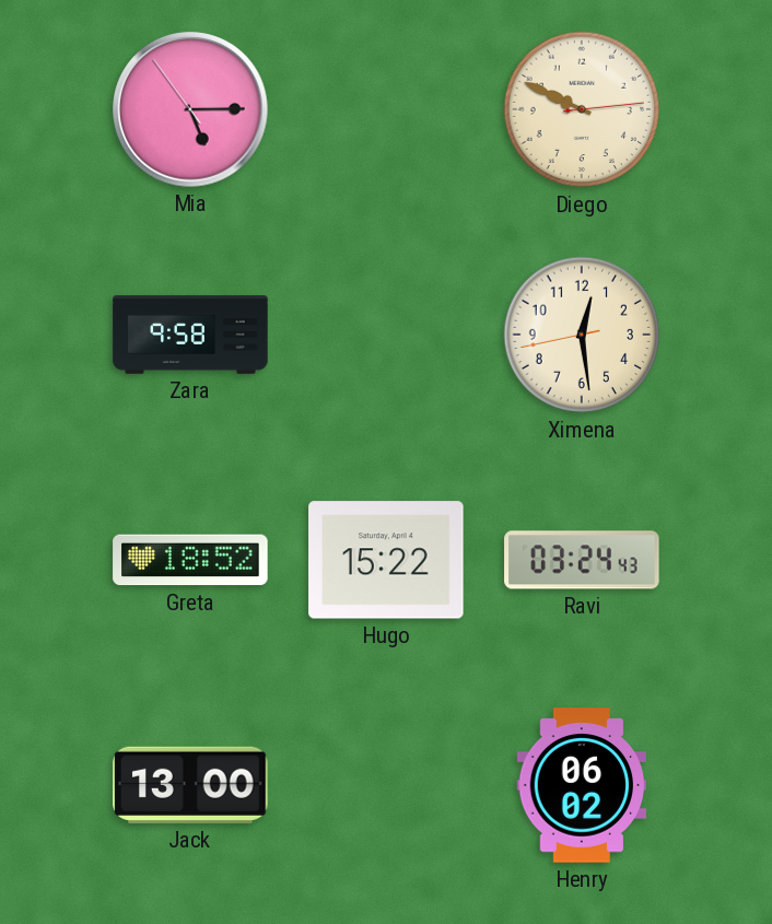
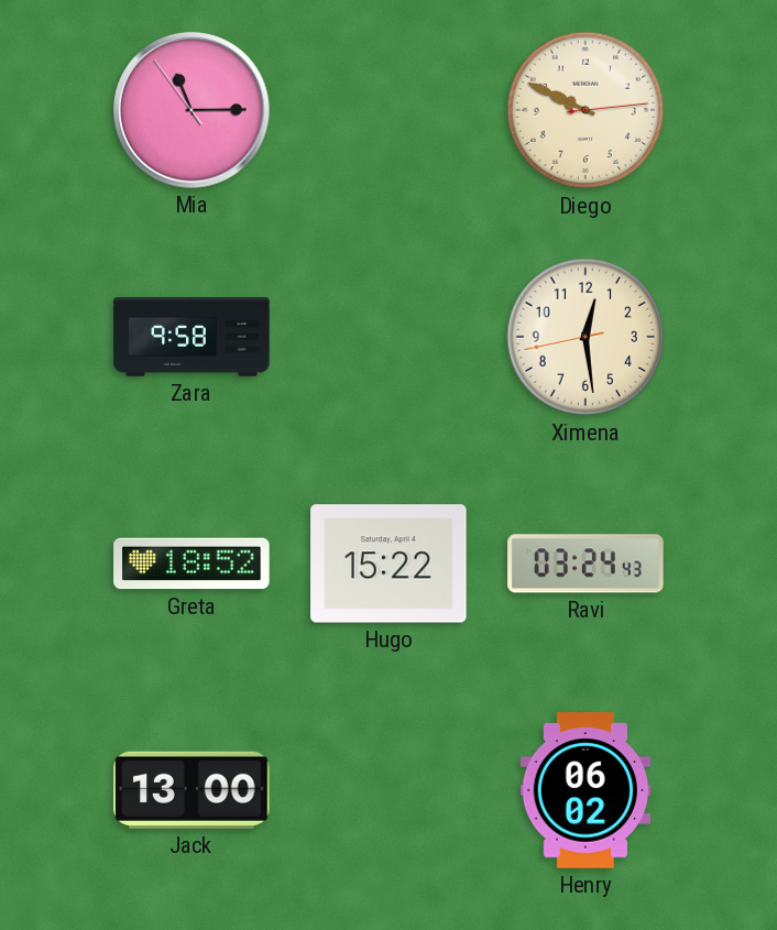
Mia: 5:14 -> 11:14 (191, 110)
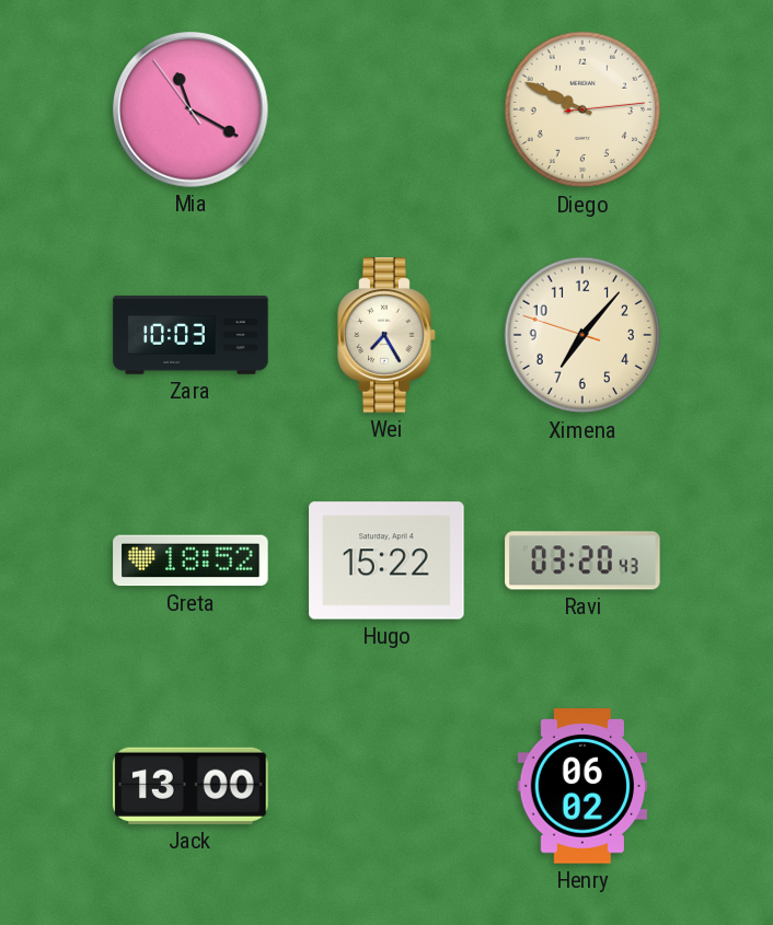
Mia: 11:14 -> 11:19 (191, 109)
Zara: 9:58 -> 10:03 (191, 335)
Wei: none -> 7:25 (386, 335)
Ximena: 12:28 -> 7:06 (582, 335)
Ravi: 03:24 -> 03:20 (582, 560)
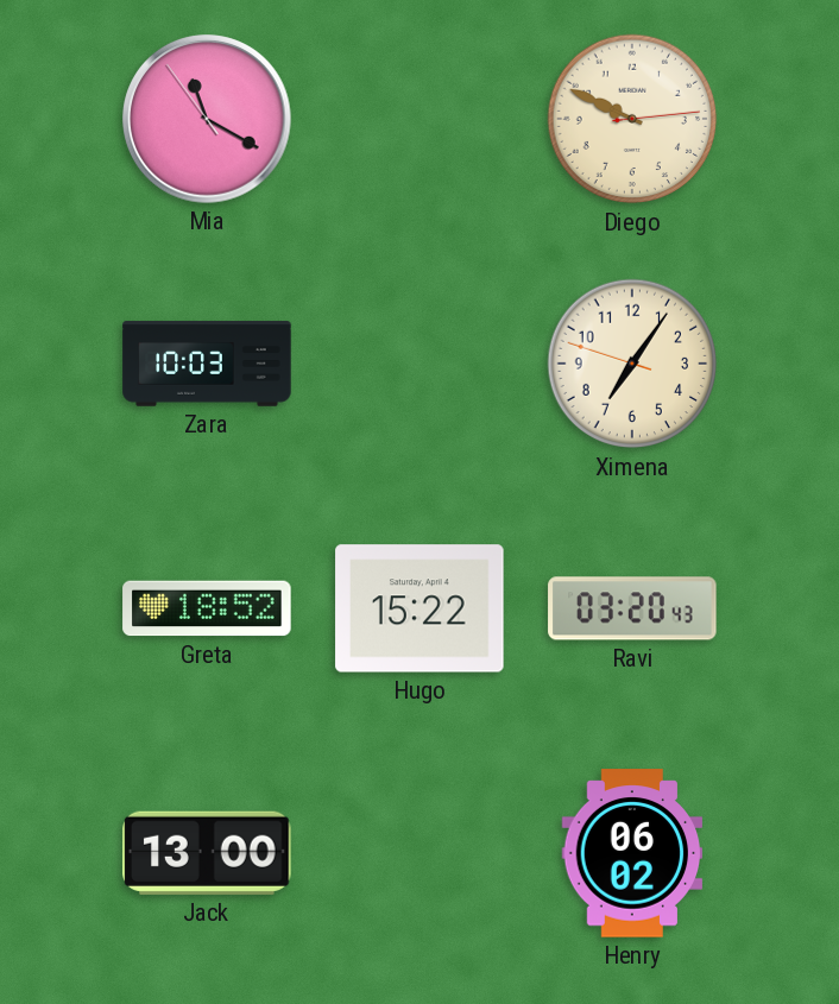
Wei: 7:25 -> none (386, 335)
Ximena: 7:06 -> 7:05 (632, 364)
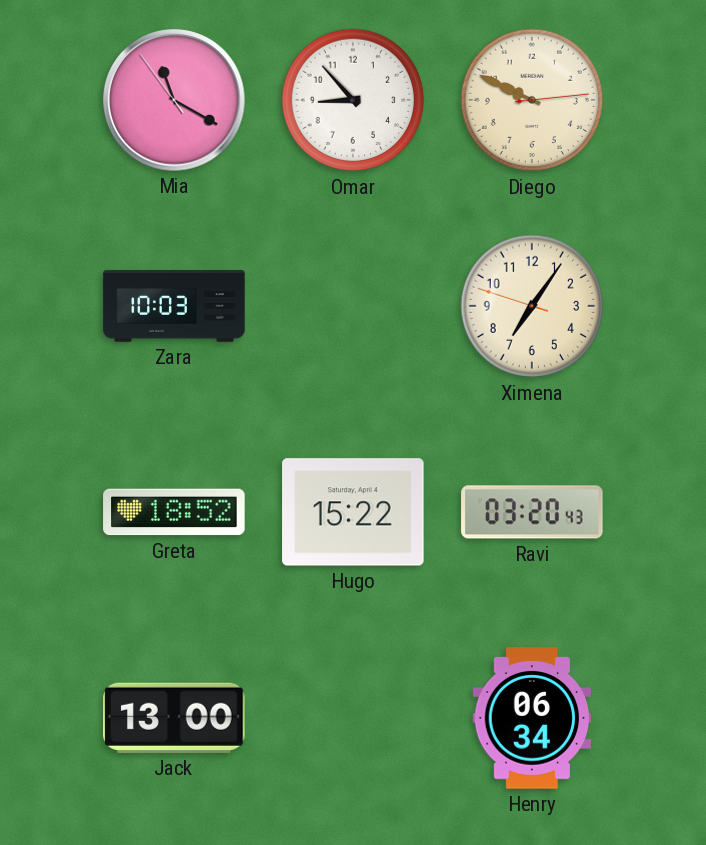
Omar: none -> 8:53 (353, 100)
Henry: 06:02 -> 06:34 (532, 718)
